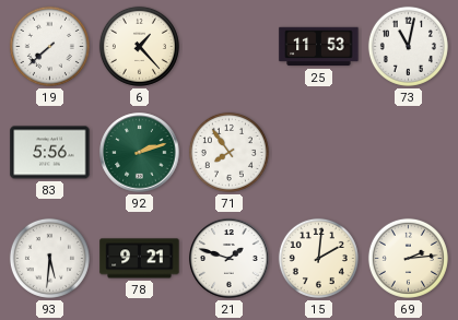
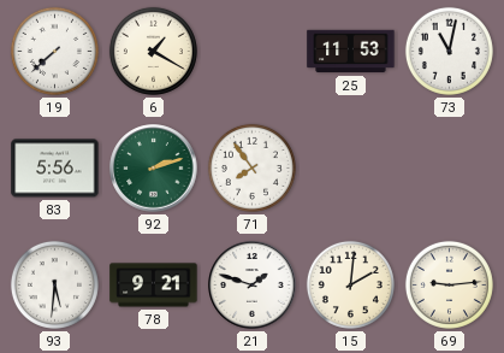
6: 1:23 -> 1:20 (153, 51)
69: 2:14 -> 9:14 (449, 284)
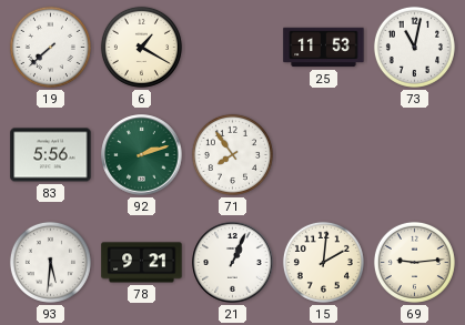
21: 1:48 -> 1:04 (233, 263)
